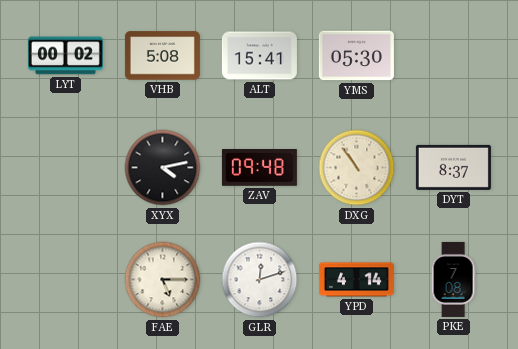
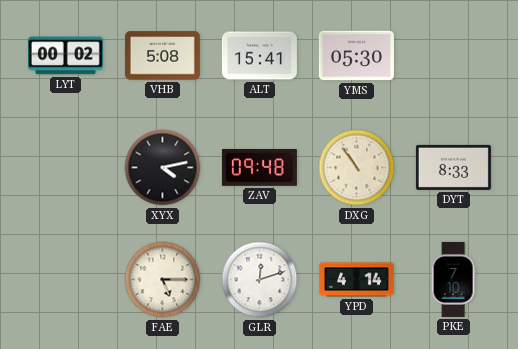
DYT: 8:37 -> 8:33 (453, 167)
PKE: 7:08 -> 7:10 (453, 279)
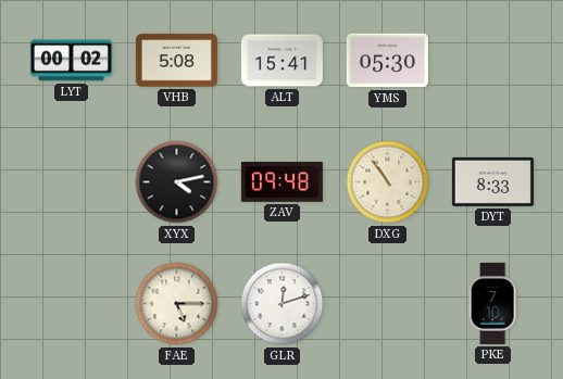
YPD: 4:14 -> none (356, 280)
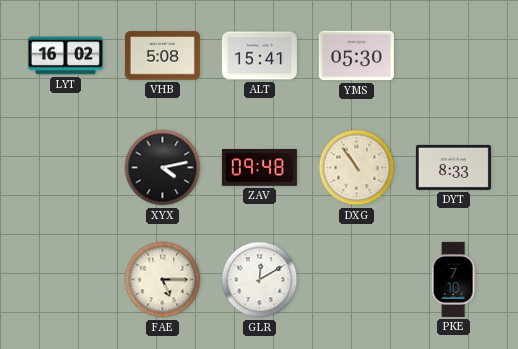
LYT: 00:02 -> 16:02 (65, 56)
GLR: 12:12 -> 12:10 (260, 280)
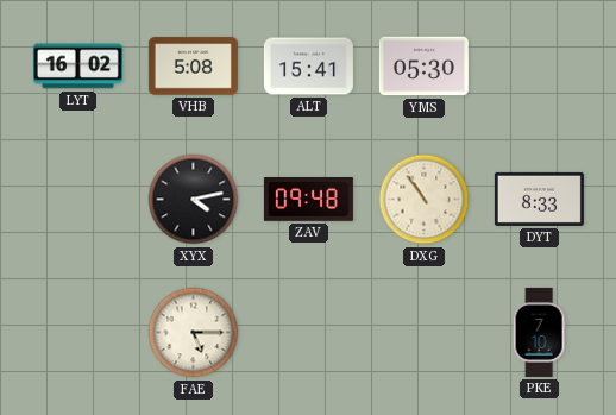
GLR: 12:10 -> none (260, 280)
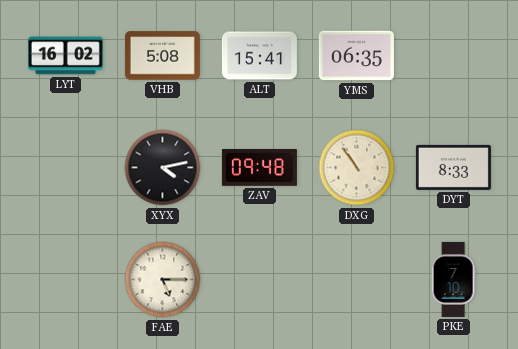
YMS: 05:30 -> 06:35 (356, 56)
